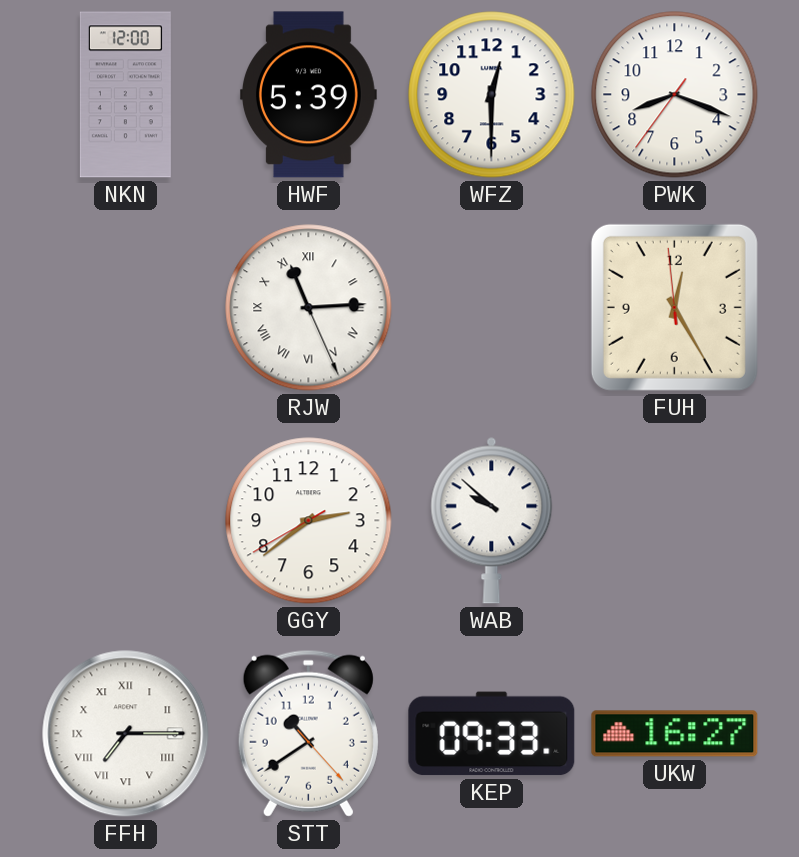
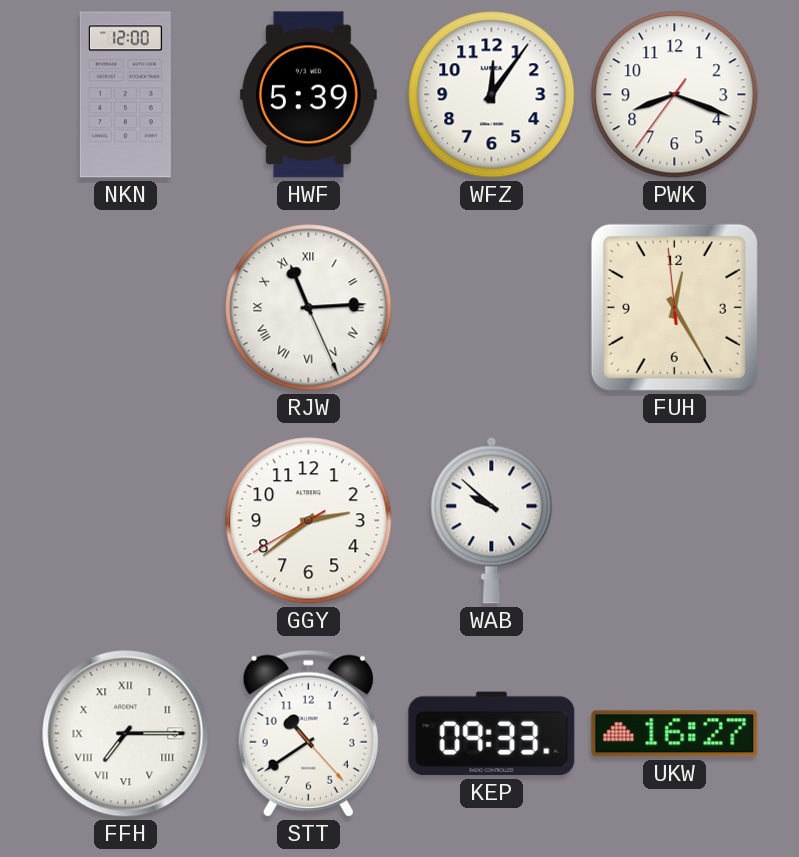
WFZ: 12:30 -> 12:06 (492, 95)
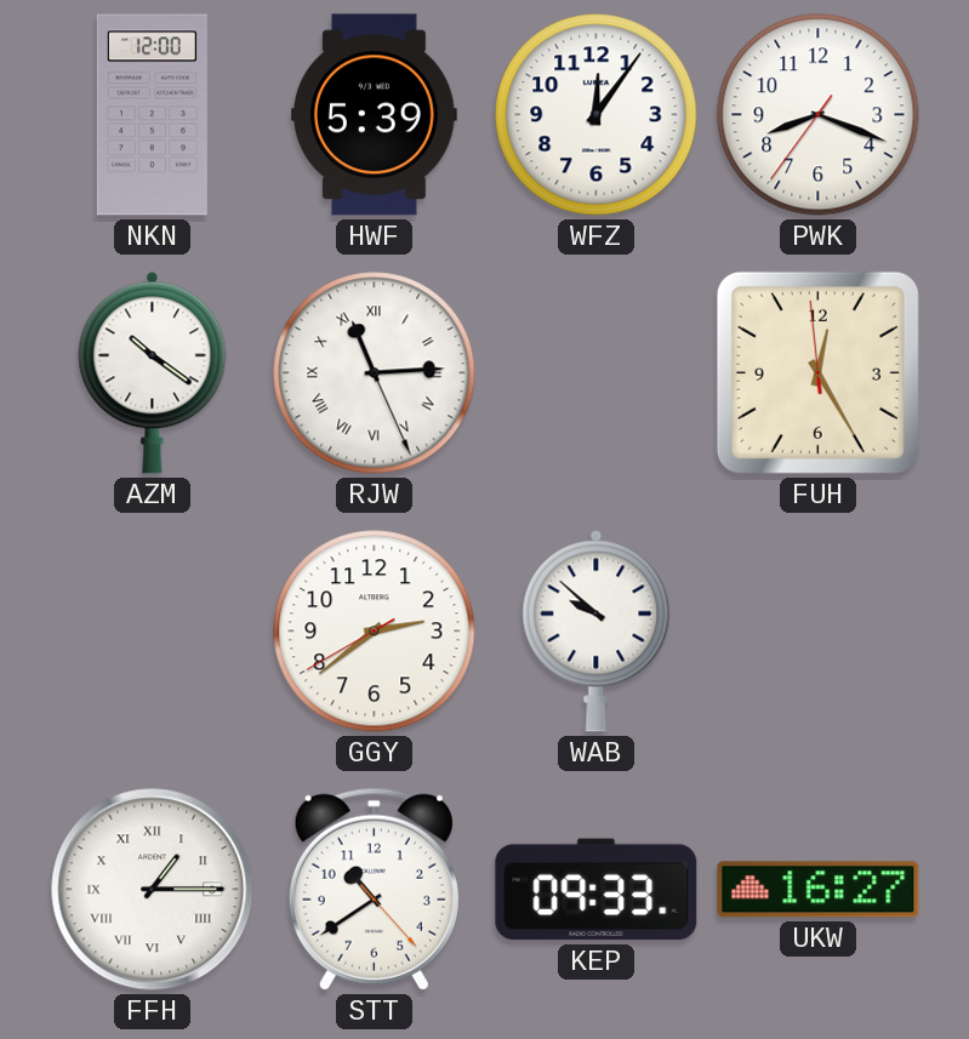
AZM: none -> 10:21 (153, 372)
FFH: 7:15 -> 1:15 (153, 890)
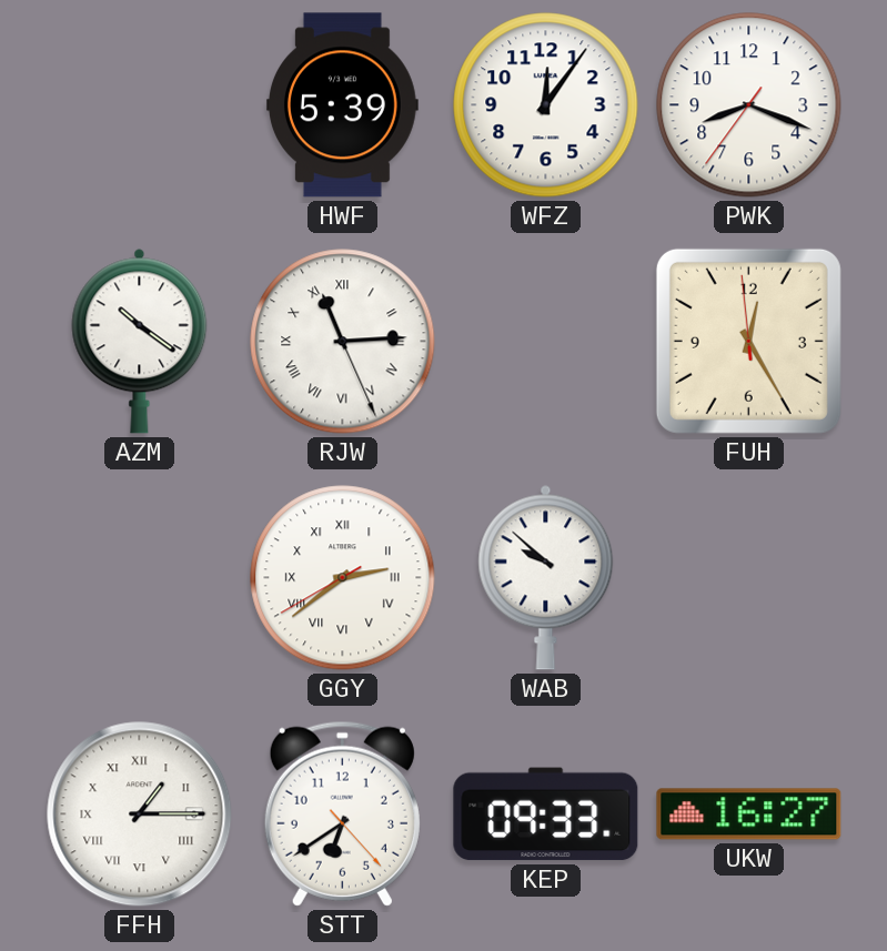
NKN: 12:00 -> none (152, 115)
GGY numerals: Arabic -> Roman (343, 578)
STT: 10:39 -> 6:39 (342, 813)
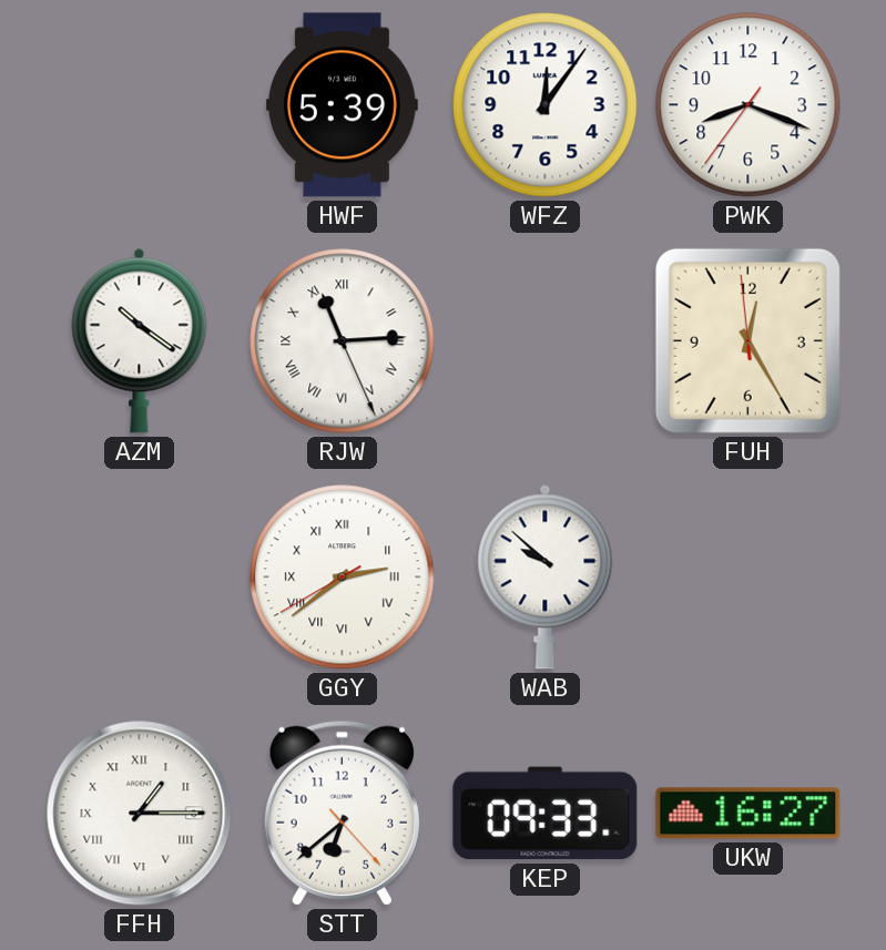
STT: 6:39 -> 6:38 (342, 813)
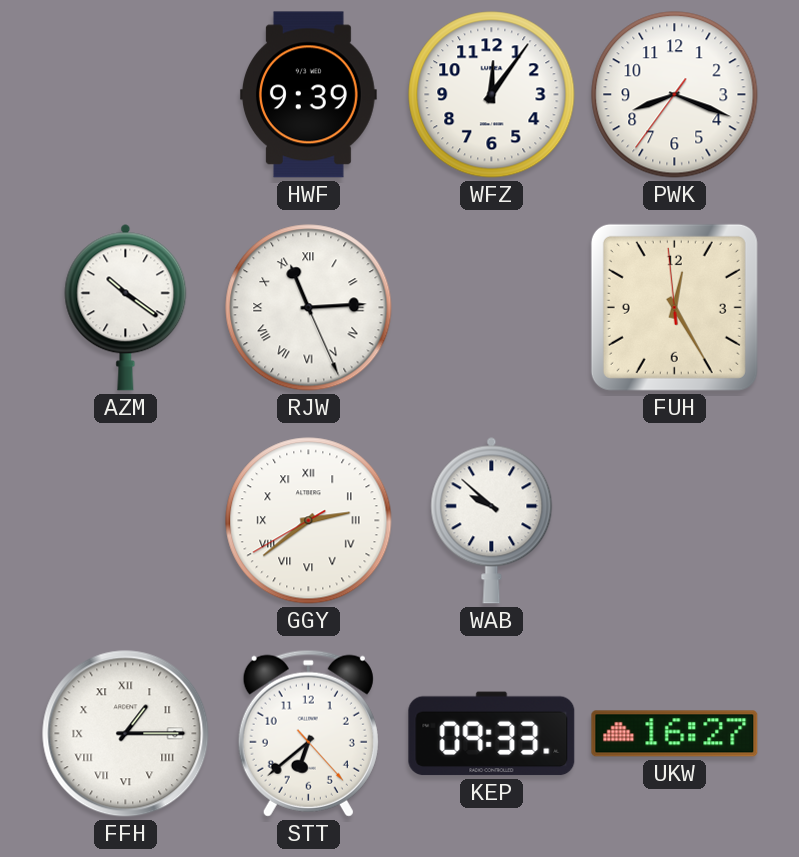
HWF: 5:39 -> 9:39 (308, 95)
